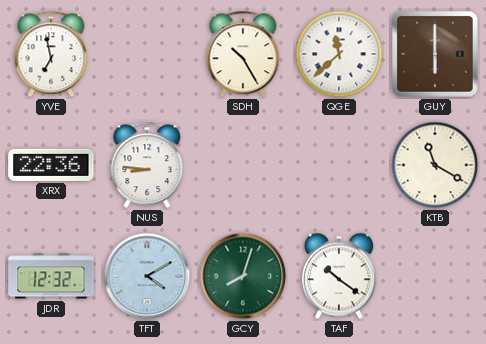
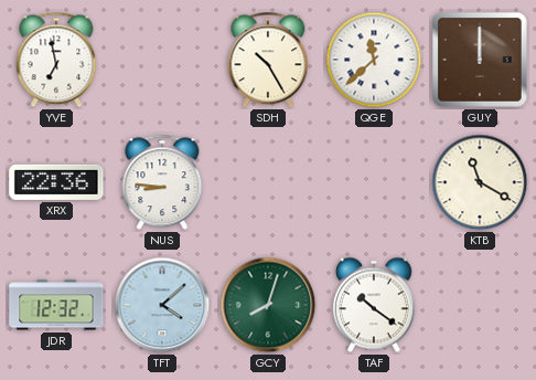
GUY: 6:00 -> 12:00 (481, 61)
TFT: 4:10 -> 4:08 (162, 305)
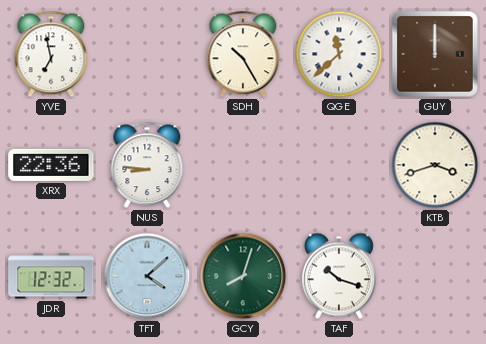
KTB: 11:20 -> 3:42 (435, 165)
TAF: 10:21 -> 10:18 (339, 276)
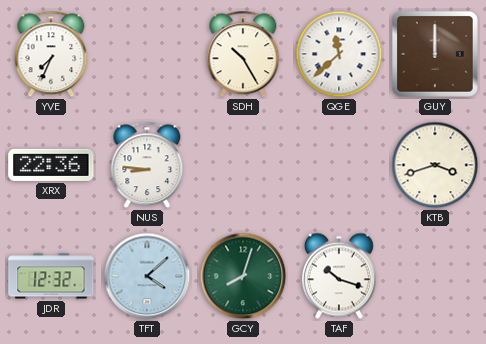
YVE: 6:58 -> 7:34 (51, 54)
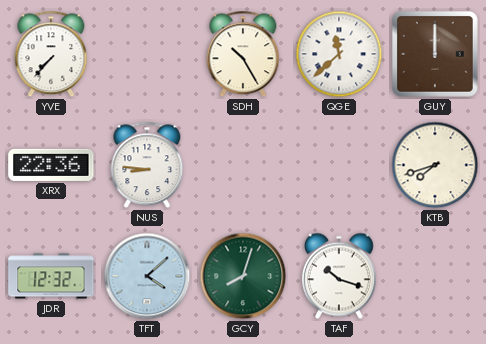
YVE: 7:34 -> 7:37 (51, 54)
KTB: 3:42 -> 7:42 (435, 165)
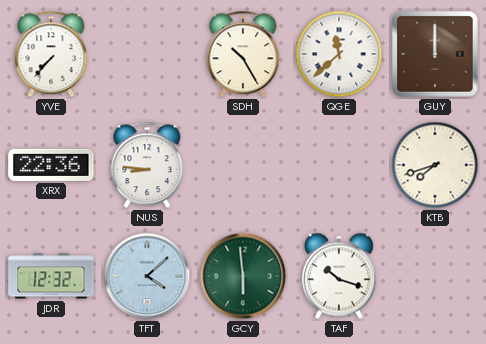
GCY: 8:03 -> 5:59 (243, 276)
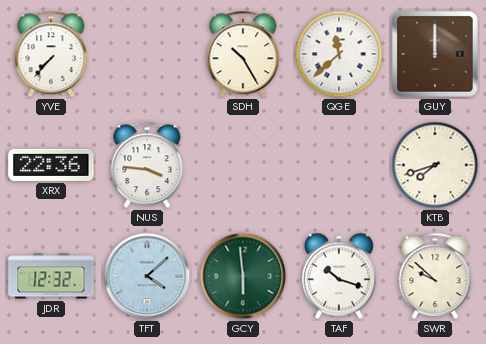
NUS: 8:46 -> 3:46 (147, 165)
SWR: none -> 9:52 (435, 276)
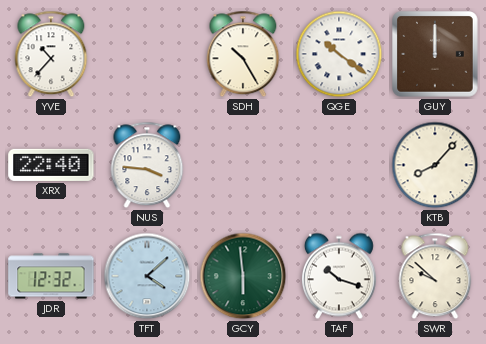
YVE: 7:37 -> 10:37 (51, 54)
QGE: 11:38 -> 10:21 (339, 54)
XRX: 22:36 -> 22:40 (51, 165)
KTB: 7:42 -> 8:07 (435, 165)
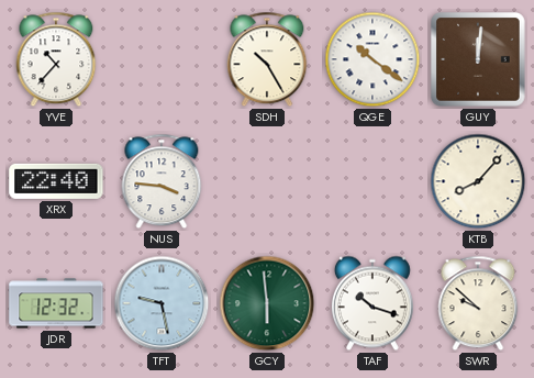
GUY: 12:00 -> 12:01 (479, 60)
TFT: 4:08 -> 9:28 (162, 303)
